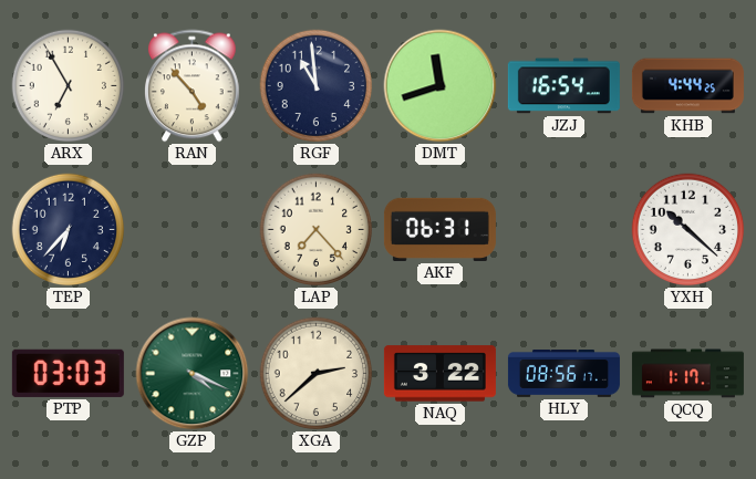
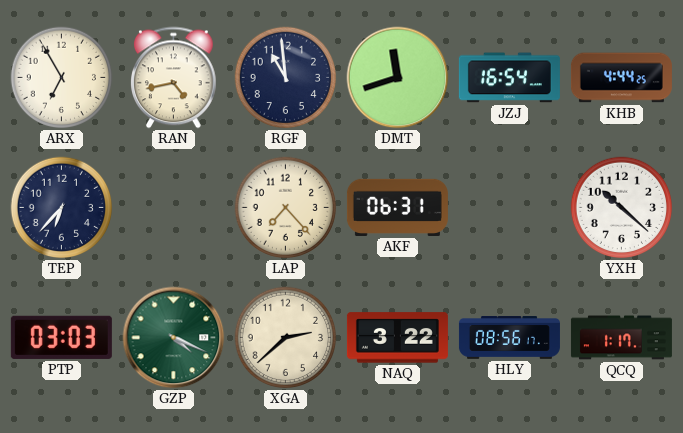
RAN: 4:53 -> 4:43 (174, 78)
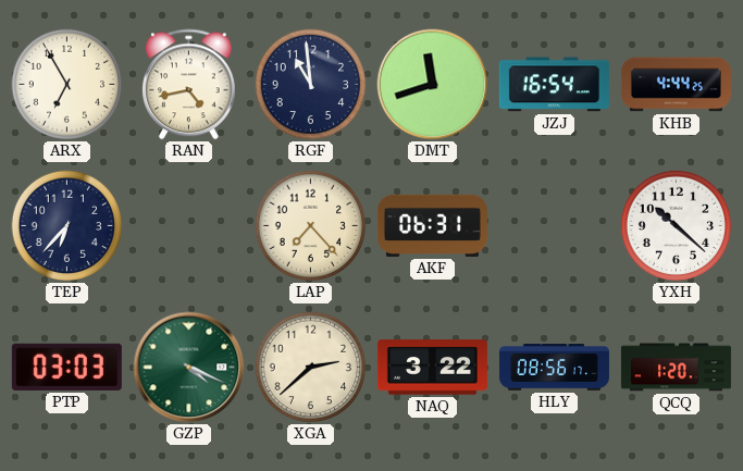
QCQ: 1:17 -> 1:20 (676, 368)
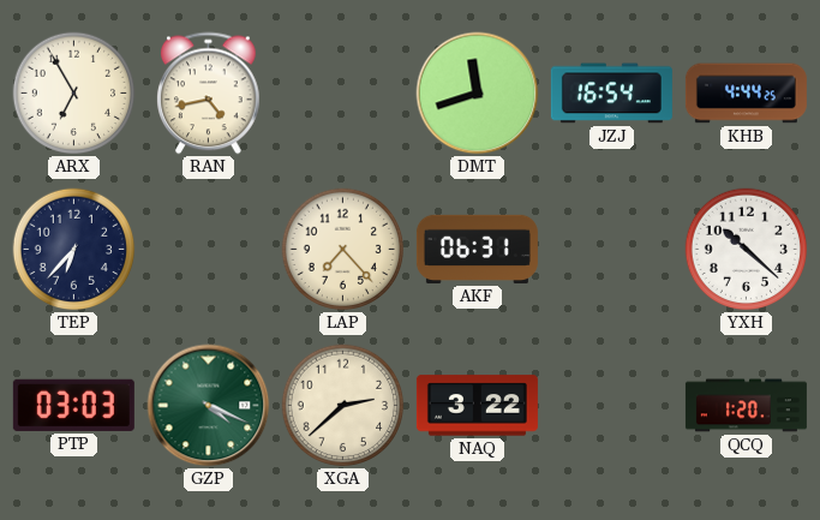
RGF: 10:59 -> none (311, 85)
HLY: 08:56 -> none (554, 368)
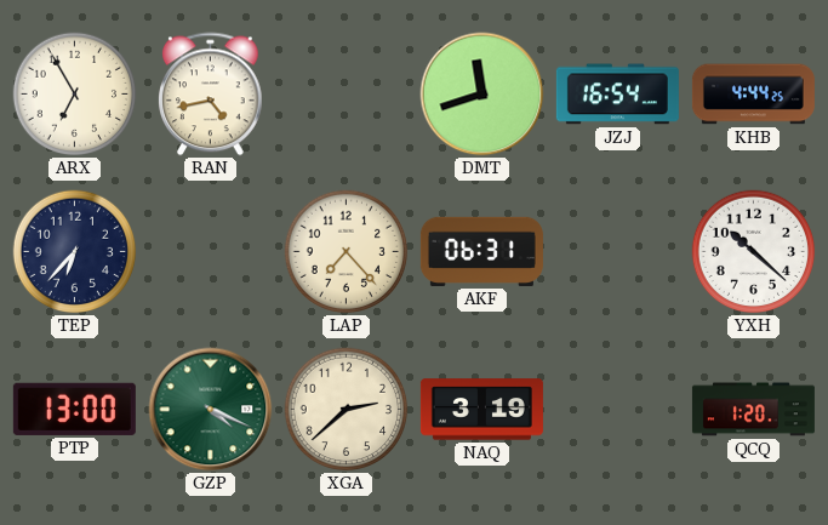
PTP: 03:03 -> 13:00 (74, 409)
NAQ: 3:22 -> 3:19 (481, 410)
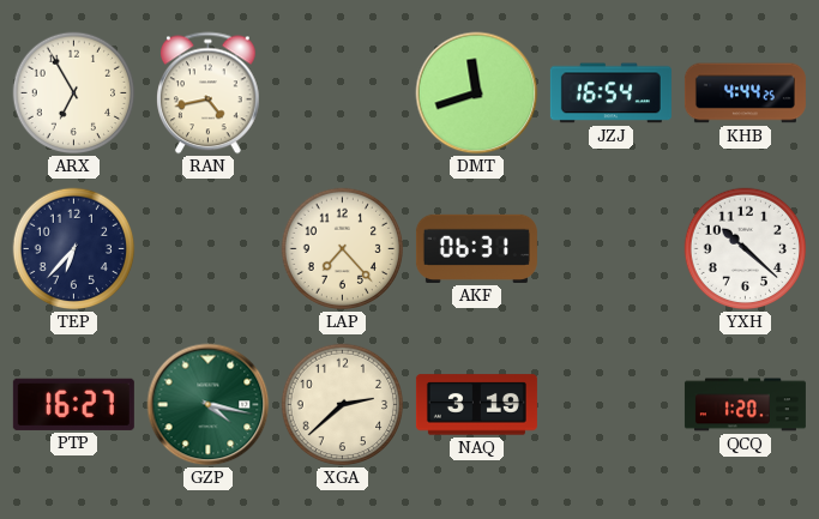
PTP: 13:00 -> 16:27 (73, 404)
GZP: 4:19 -> 4:17 (209, 405)
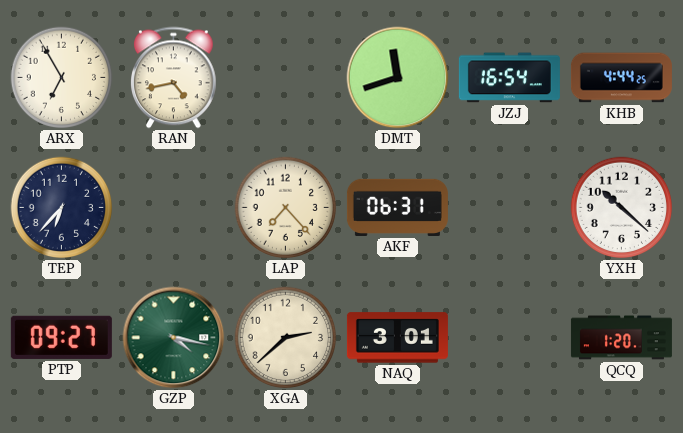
PTP: 16:27 -> 09:27 (61, 337)
NAQ: 3:19 -> 3:01 (397, 338)
